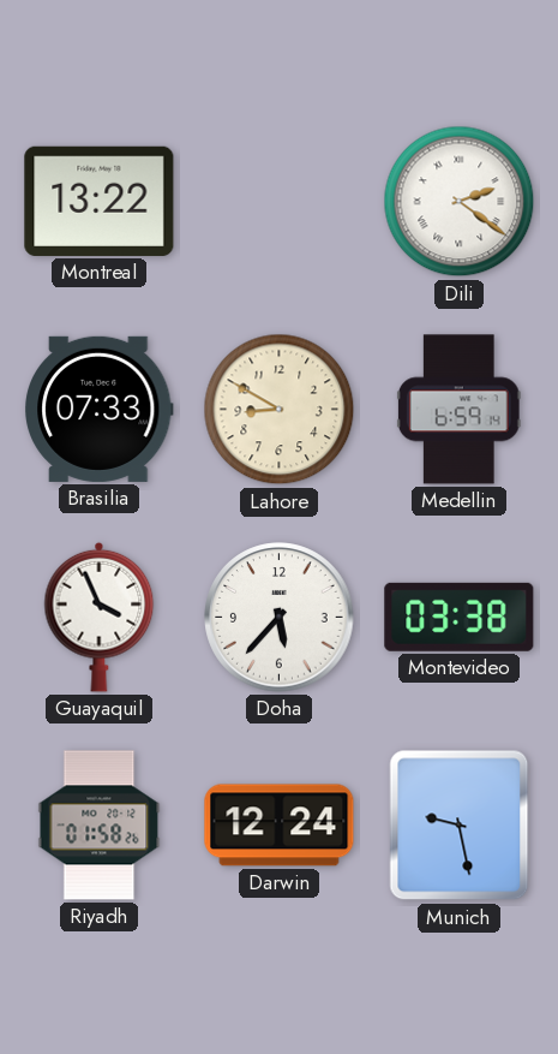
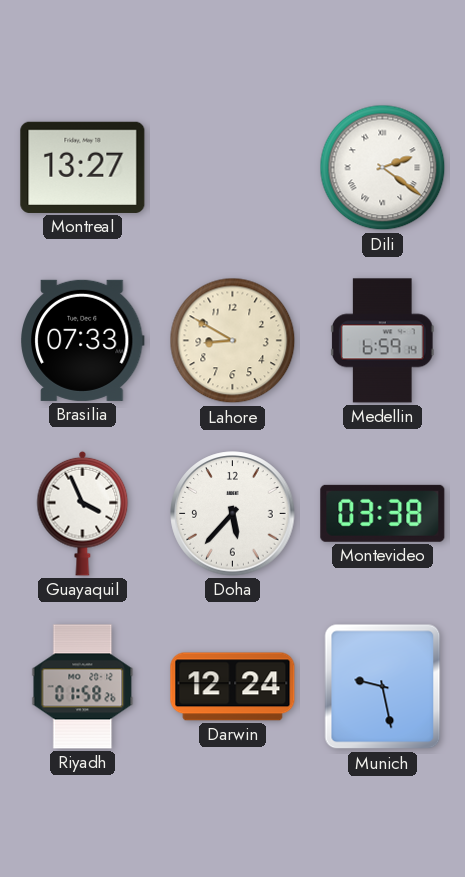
Montreal: 13:22 -> 13:27 (83, 167)
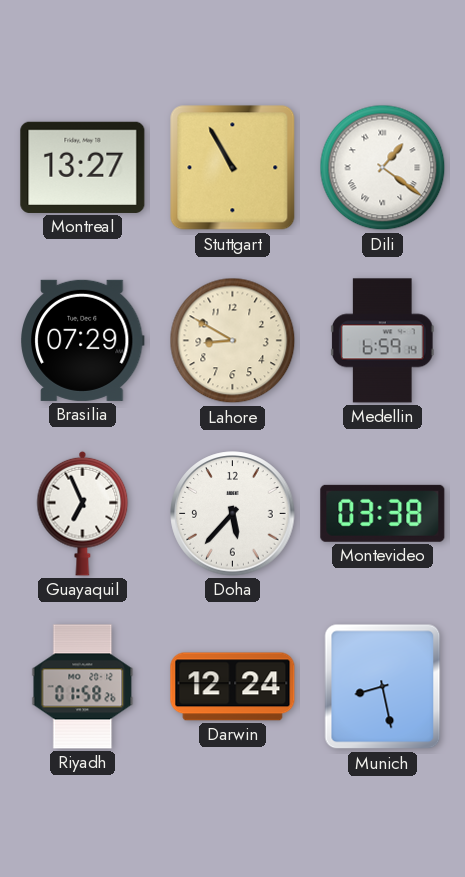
Stuttgart: none -> 10:55 (233, 168)
Dili: 2:21 -> 1:21 (383, 168)
Brasilia: 07:33 -> 07:29 (82, 340)
Guayaquil: 3:56 -> 6:56 (83, 513)
Munich: 9:28 -> 8:28 (383, 687)
